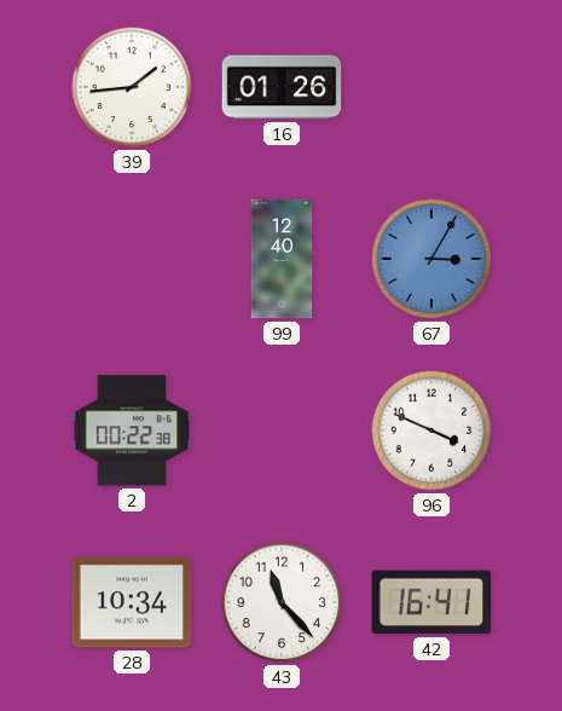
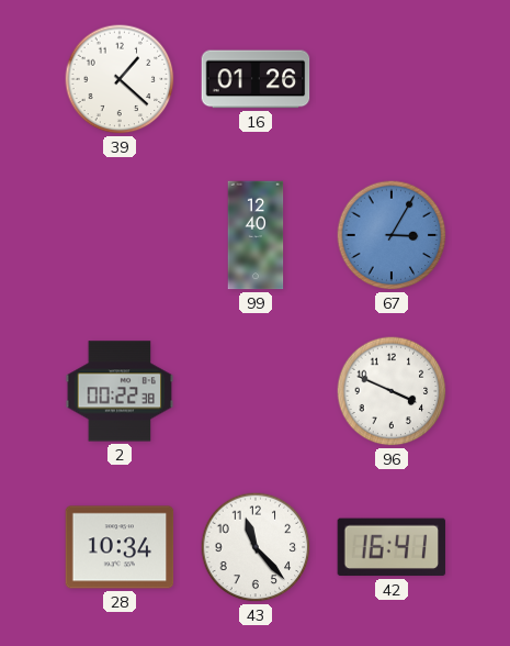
39: 1:44 -> 1:22 (120, 79)
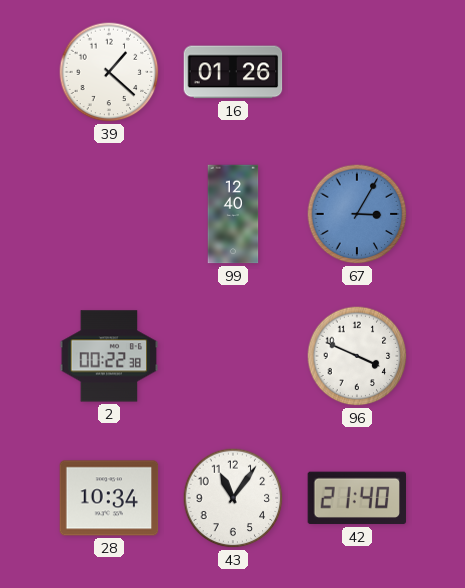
43: 11:23 -> 11:06 (233, 498)
42: 16:41 -> 21:40 (357, 498)
